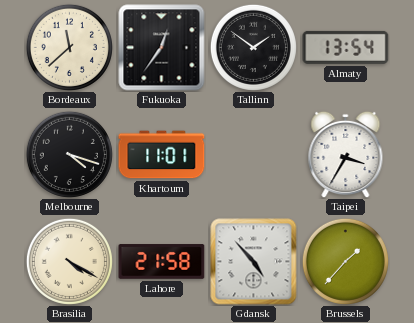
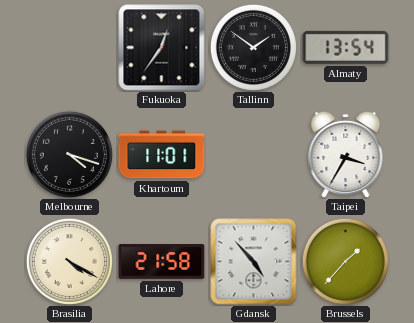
Bordeaux: 11:38 -> none (69, 47)
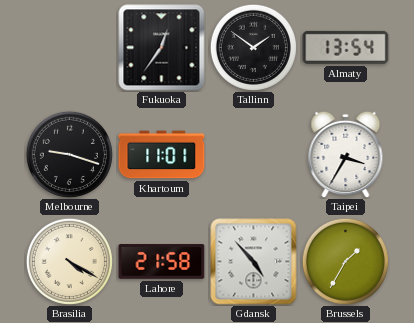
Melbourne: 4:18 -> 9:18 (69, 154)
Brussels: 1:37 -> 1:35 (345, 261)
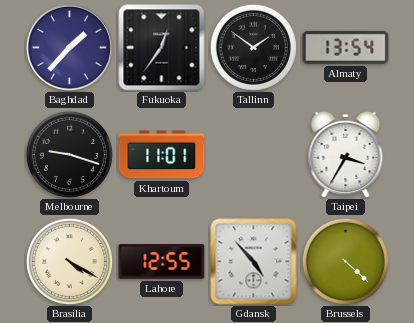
Baghdad: none -> 1:37 (69, 47)
Lahore: 21:58 -> 12:55 (162, 262)
Brussels: 1:35 -> 4:22 (345, 261)
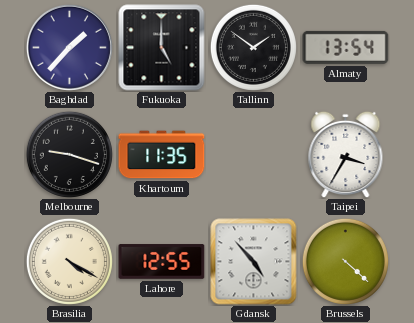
Fukuoka: 12:36 -> 5:00 (162, 48)
Khartoum: 11:01 -> 11:35 (162, 155)
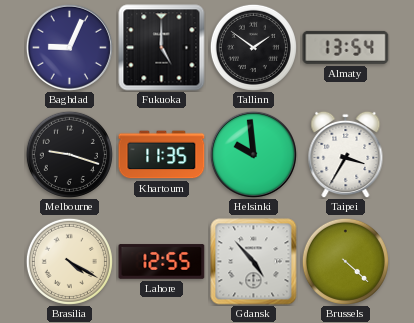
Baghdad: 1:37 -> 9:04 (69, 47)
Helsinki: none -> 9:59 (253, 154)
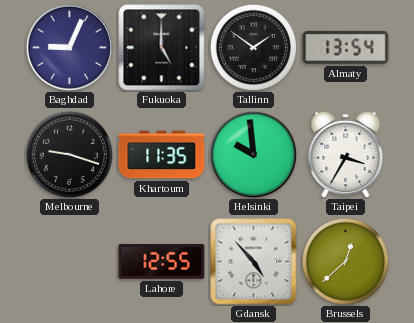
Brasilia: 4:20 -> none (69, 261)
Brussels: 4:22 -> 12:38 (345, 261)
